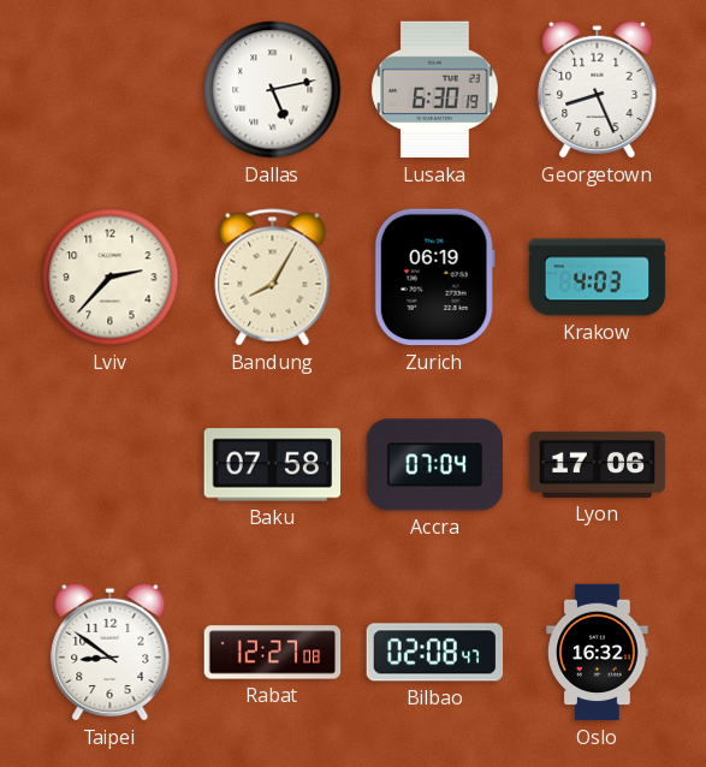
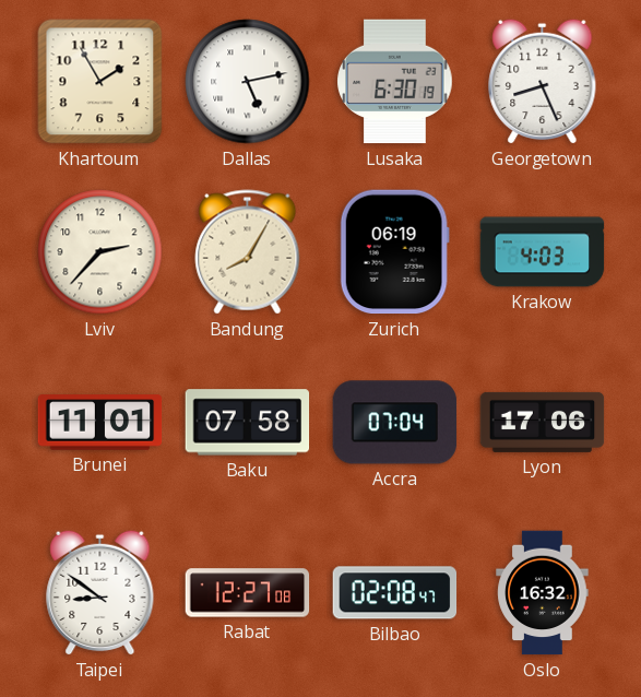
Khartoum: none -> 1:55 (100, 82)
Brunei: none -> 11:01 (100, 423)
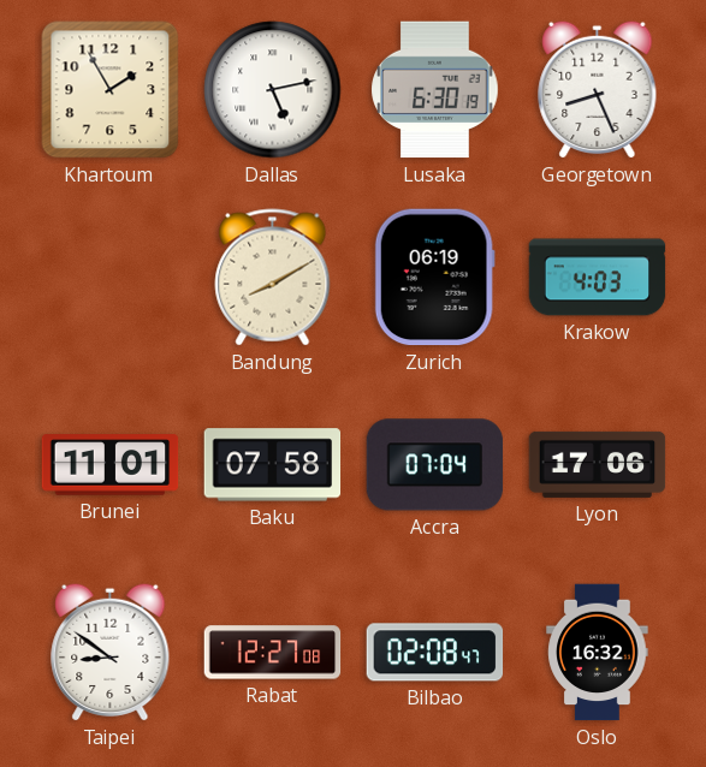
Lviv: 2:37 -> none (100, 252)
Bandung: 8:05 -> 8:10 (273, 278)
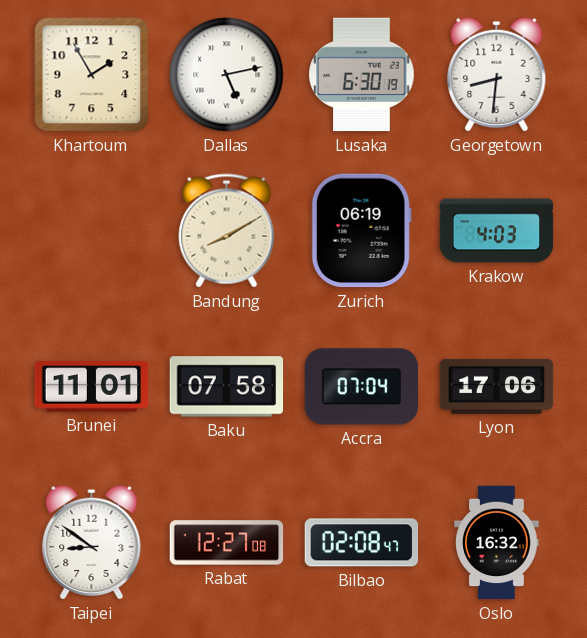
Georgetown: 8:26 -> 8:31 (497, 74)
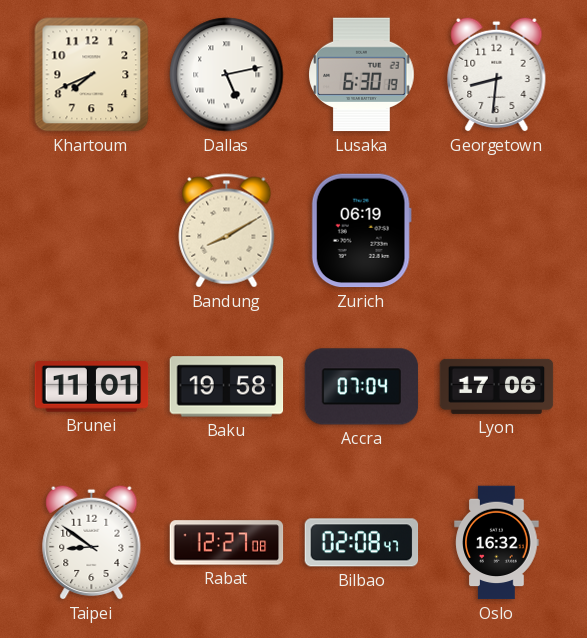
Khartoum: 1:55 -> 7:41 (92, 75)
Krakow: 4:03 -> none (497, 231)
Baku: 07:58 -> 19:58 (227, 387)
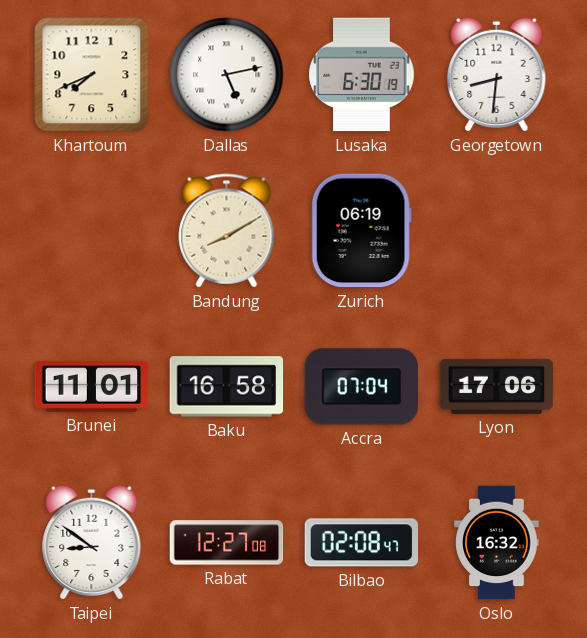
Baku: 19:58 -> 16:58 (227, 387)
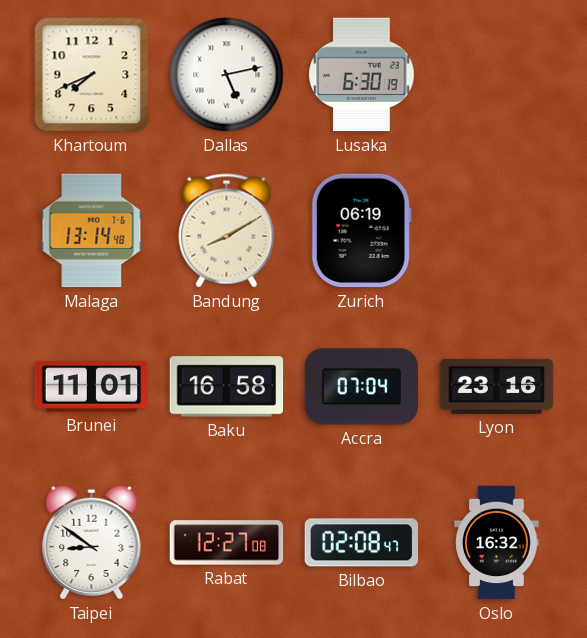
Georgetown: 8:31 -> none (497, 74)
Malaga: none -> 13:14 (92, 231)
Lyon: 17:06 -> 23:16 (497, 386)
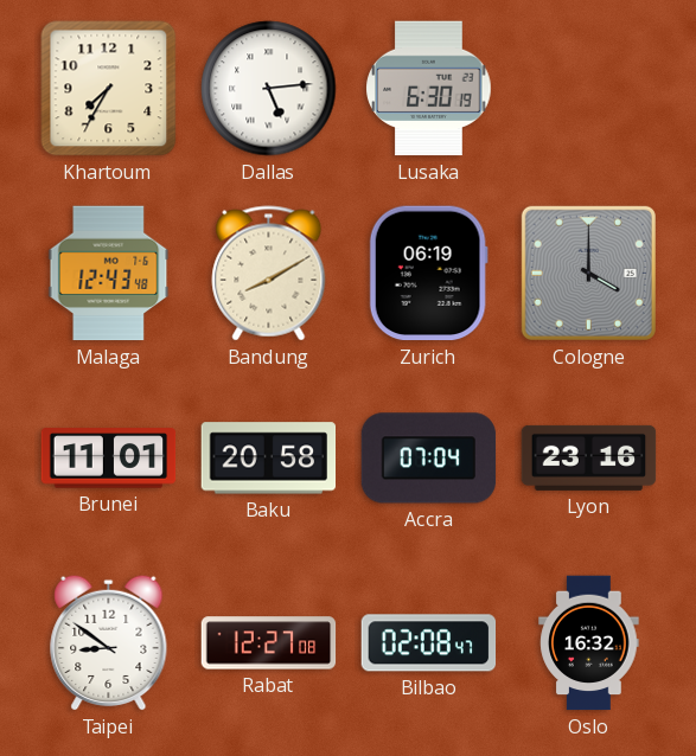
Khartoum: 7:41 -> 7:35 (109, 89)
Dallas: 5:13 -> 5:14 (269, 89)
Malaga: 13:14 -> 12:43 (109, 274)
Cologne: none -> 4:00 (588, 273)
Baku: 16:58 -> 20:58 (269, 459)
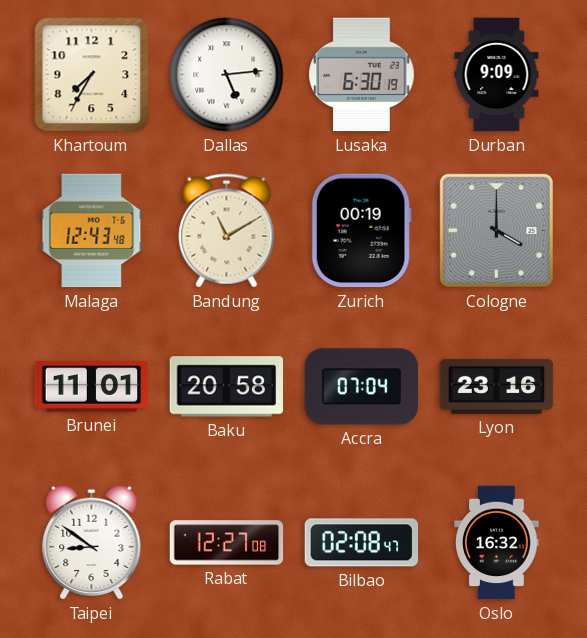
Durban: none -> 9:09 (497, 75)
Bandung: 8:10 -> 11:10 (227, 231)
Zurich: 06:19 -> 00:19 (361, 231)
